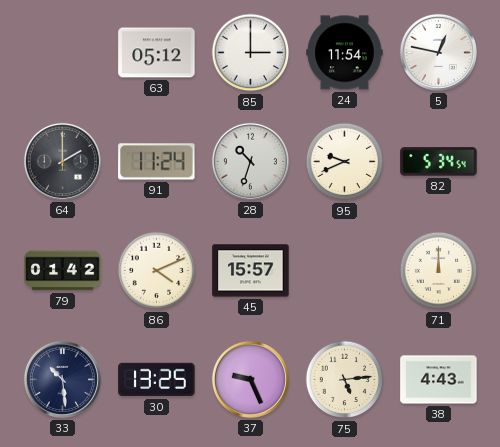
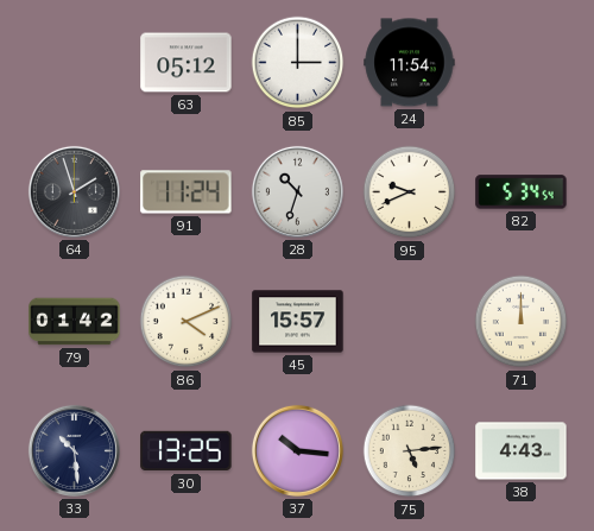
5: 12:47 -> none (438, 52)
64: 2:00 -> 1:57 (74, 191)
37: 9:26 -> 10:16 (297, 450)
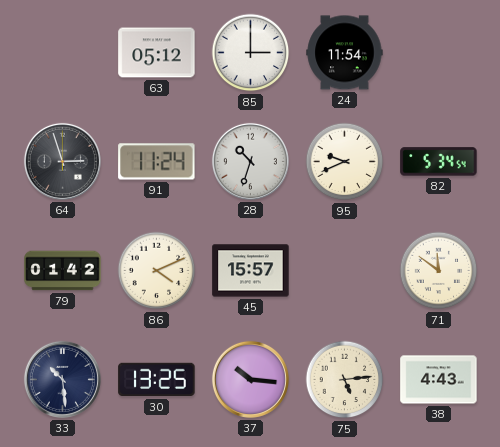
64: 1:57 -> 2:57 (62, 161)
71: 12:00 -> 11:51 (439, 271)
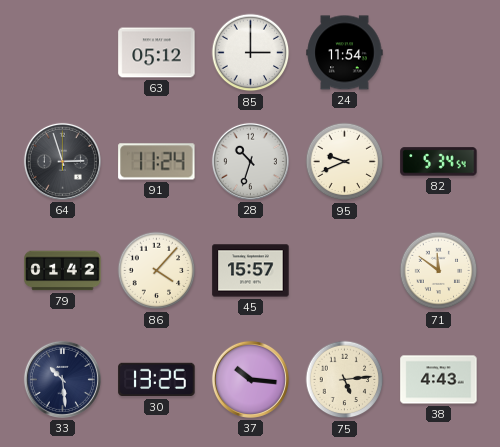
86: 4:11 -> 4:07 (157, 271)
